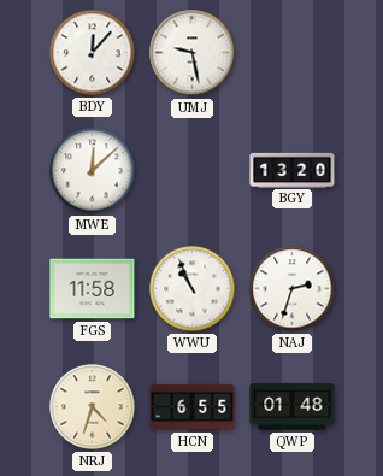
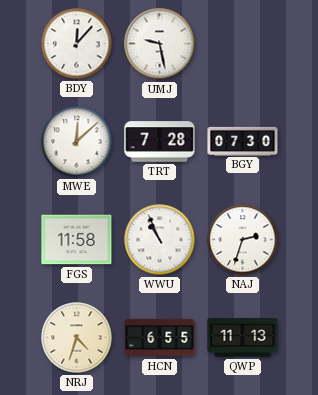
TRT: none -> 7:28 (160, 142)
BGY: 13:20 -> 07:30 (243, 141)
QWP: 01:48 -> 11:13 (243, 338)
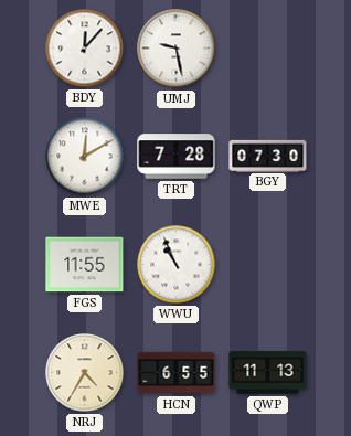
MWE: 12:08 -> 12:10 (85, 157)
FGS: 11:58 -> 11:55 (85, 265)
NAJ: 2:33 -> none (243, 240)
NRJ: 4:33 -> 4:35 (85, 373)
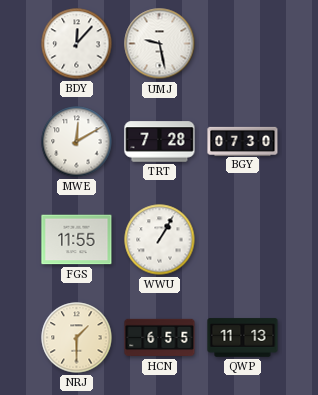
WWU: 10:56 -> 1:05 (160, 240)
NRJ: 4:35 -> 1:30 (77, 338)
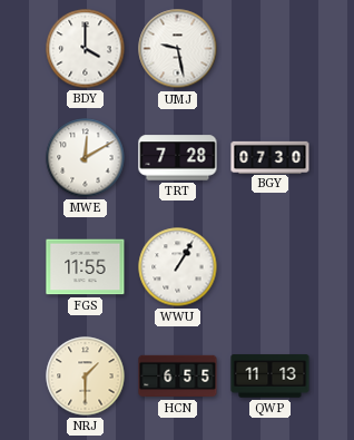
BDY: 12:07 -> 4:00 (86, 49)
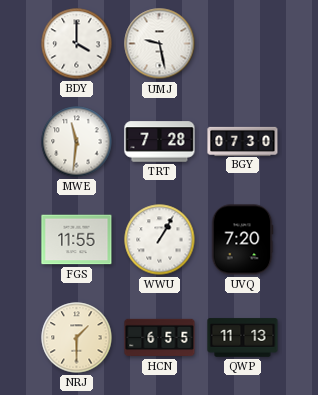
MWE: 12:10 -> 11:31 (77, 142)
UVQ: none -> 7:20 (242, 240)
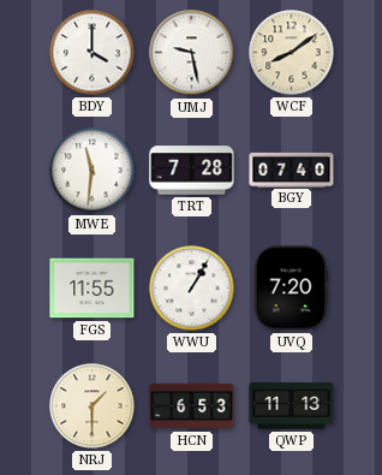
WCF: none -> 8:09 (292, 53)
BGY: 07:30 -> 07:40 (292, 170)
HCN: 6:55 -> 6:53 (192, 406)
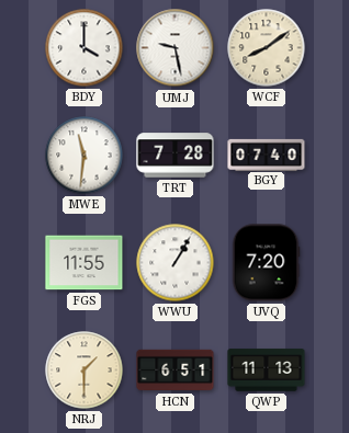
HCN: 6:53 -> 6:51 (176, 371)
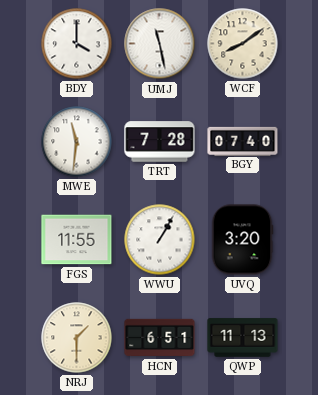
UMJ: 9:28 -> 11:28 (160, 44)
UVQ: 7:20 -> 3:20 (242, 240)
